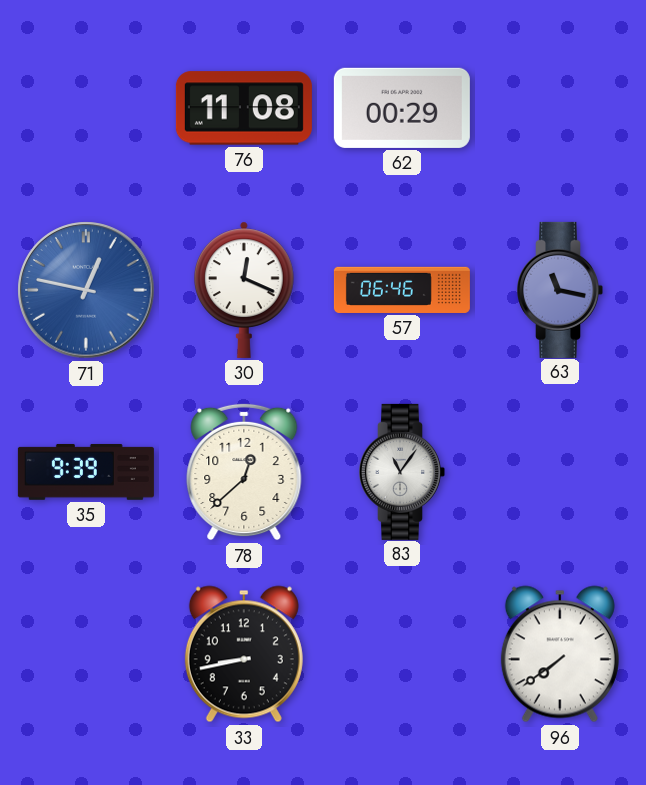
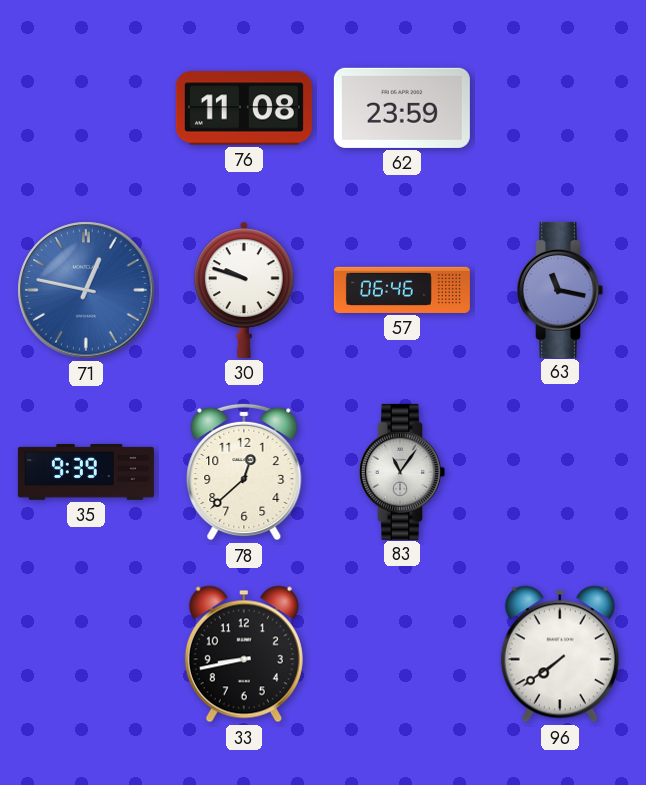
62: 00:29 -> 23:59 (402, 108)
30: 12:19 -> 9:48 (245, 290)
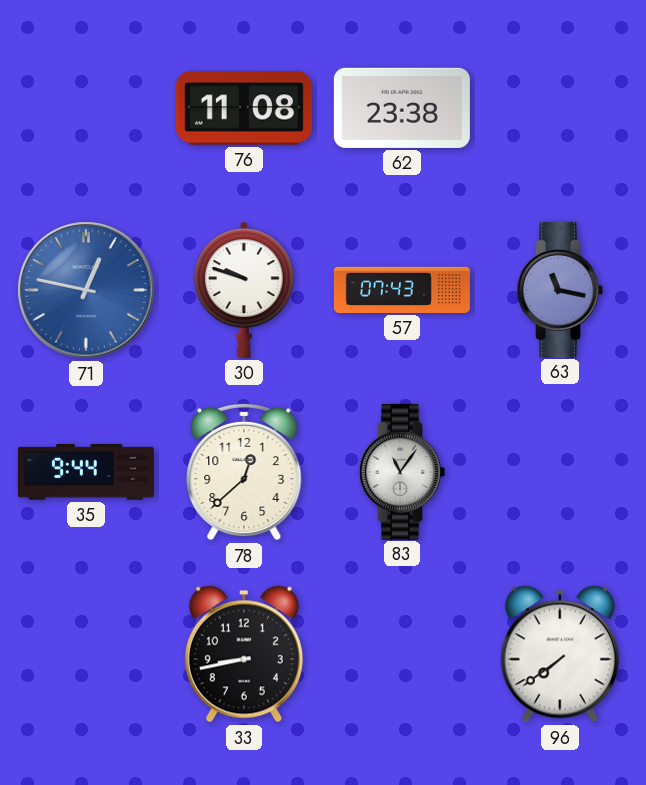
62: 23:59 -> 23:38 (402, 108)
57: 06:46 -> 07:43 (402, 290)
35: 9:39 -> 9:44 (86, 472)
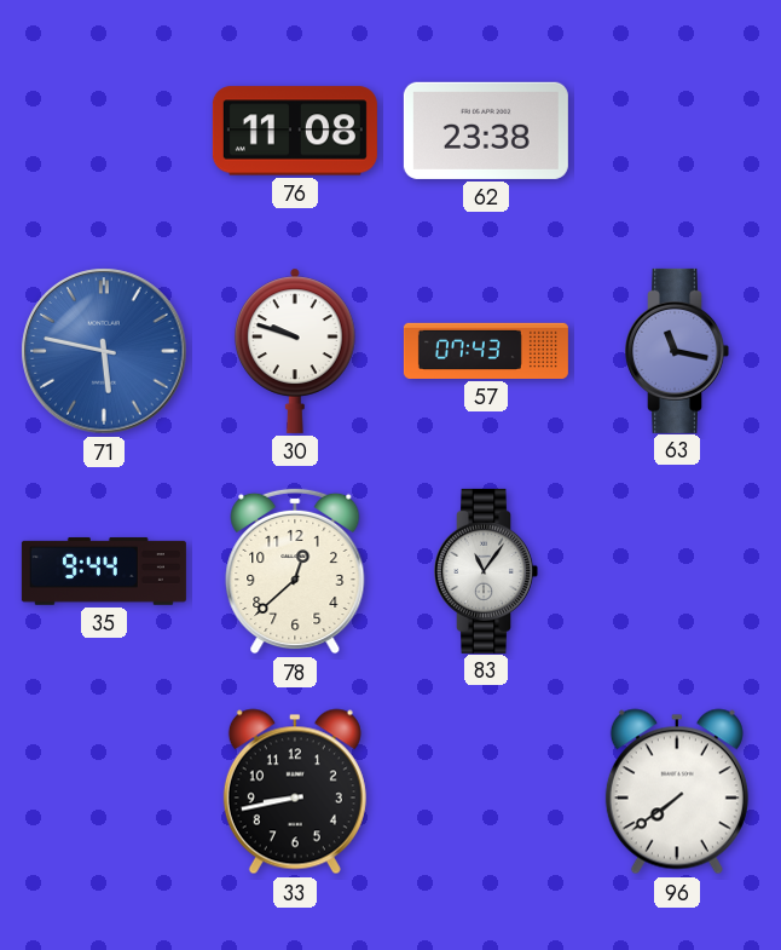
71: 12:47 -> 5:47 (104, 351)
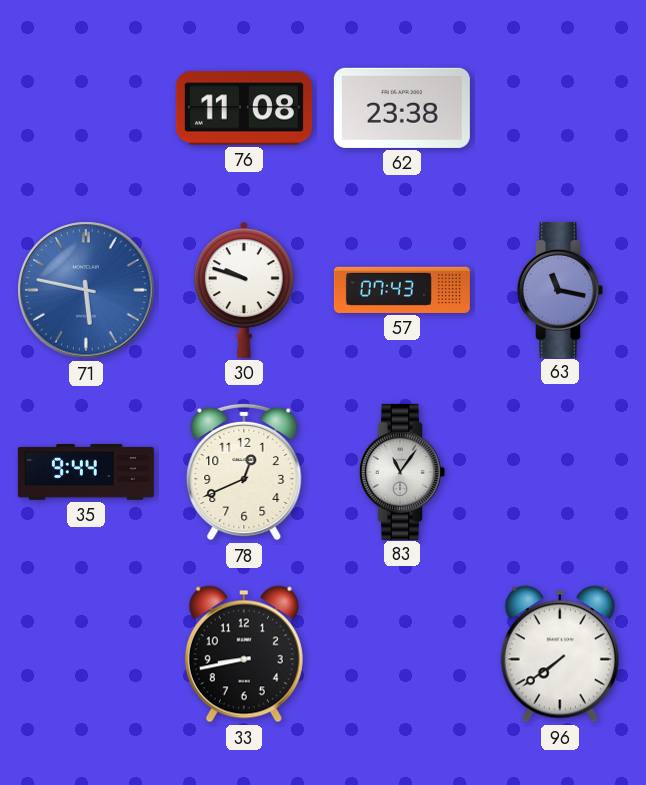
78: 12:38 -> 12:41 (244, 472)
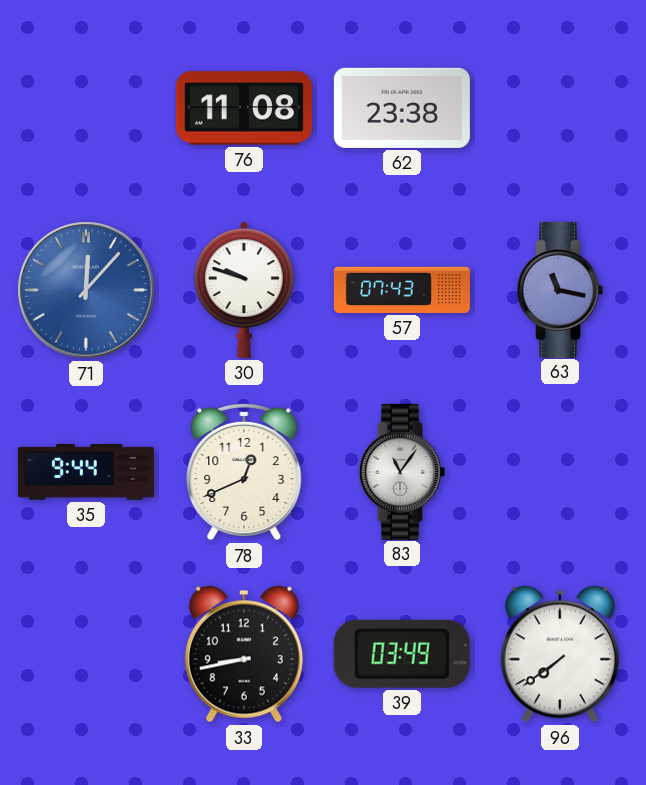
71: 5:47 -> 12:07 (86, 290)
39: none -> 03:49 (402, 654)
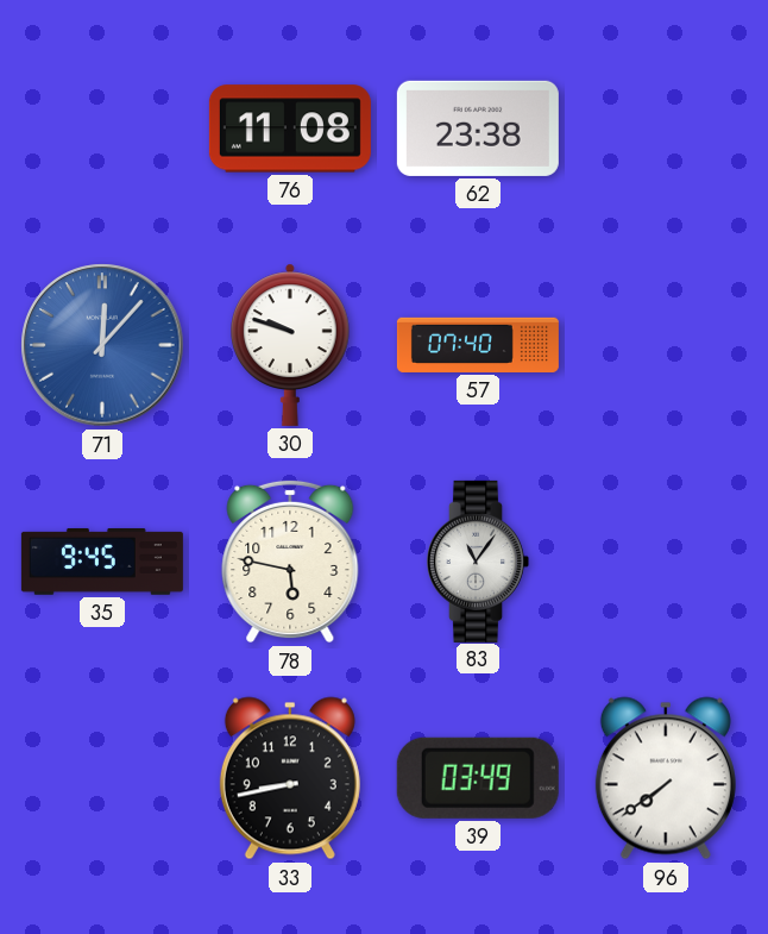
57: 07:43 -> 07:40 (478, 345)
63: 11:17 -> none (560, 290)
35: 9:44 -> 9:45 (102, 562)
78: 12:41 -> 5:47 (290, 562)
